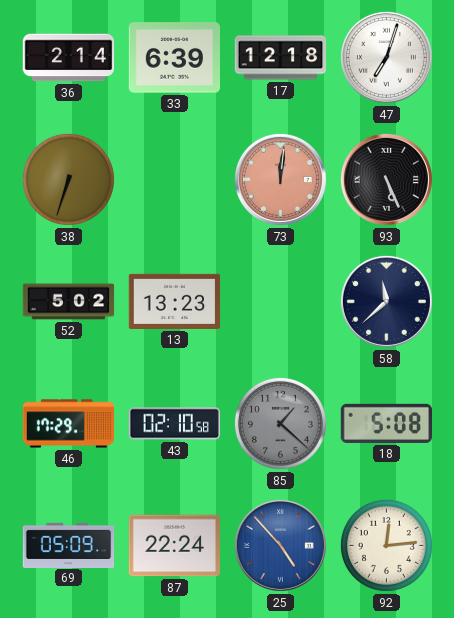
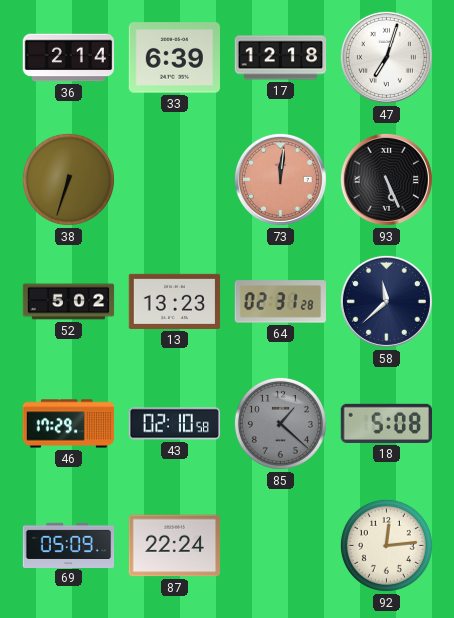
64: none -> 02:31 (280, 302)
25: 4:53 -> none (280, 545)
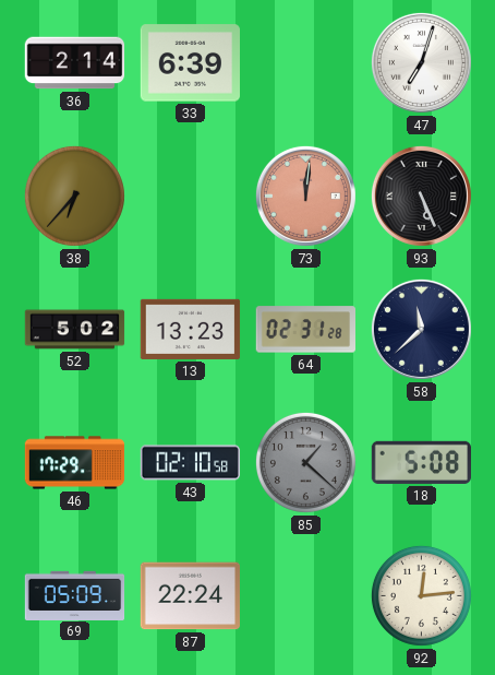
17: 12:18 -> none (281, 58)
38: 6:33 -> 6:37 (74, 196)
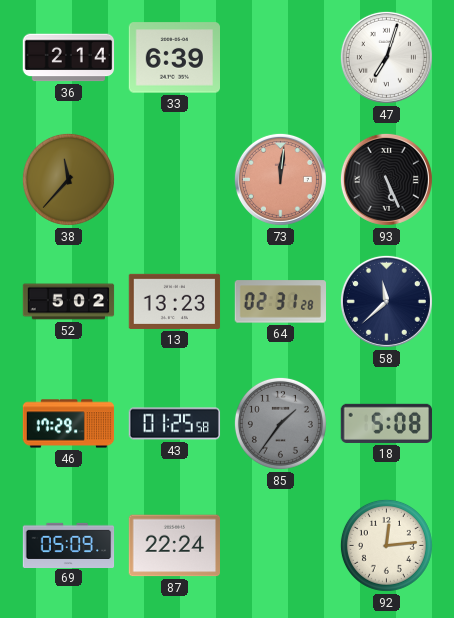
38: 6:37 -> 11:37 (68, 179)
43: 02:10 -> 01:25 (175, 424)
85: 1:22 -> 1:36 (280, 423)
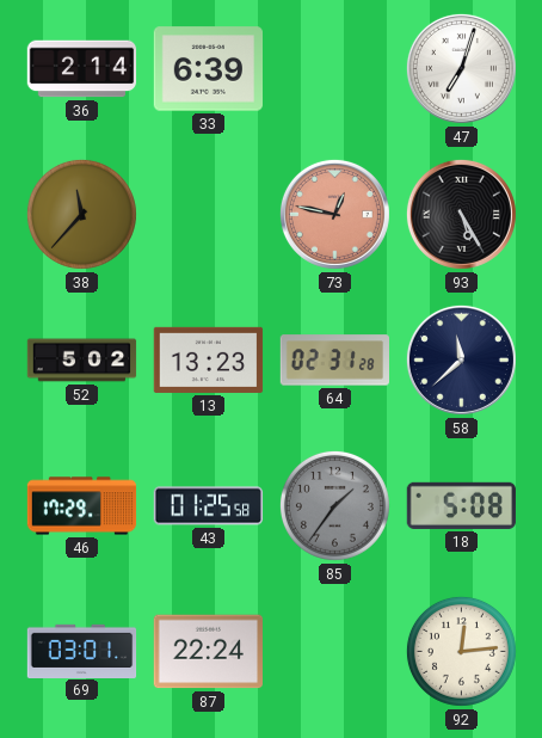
73: 12:01 -> 12:47 (334, 214)
93: 5:26 -> 5:25 (461, 214)
69: 05:09 -> 03:01 (82, 651)
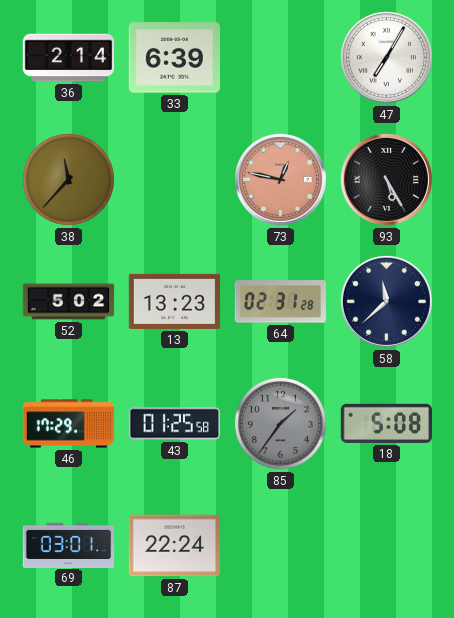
47: 7:03 -> 7:05 (386, 57)
92: 12:14 -> none (461, 651)
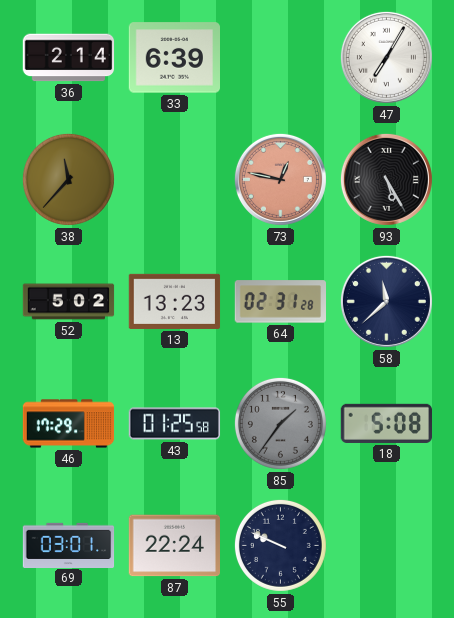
55: none -> 9:49 (280, 545)
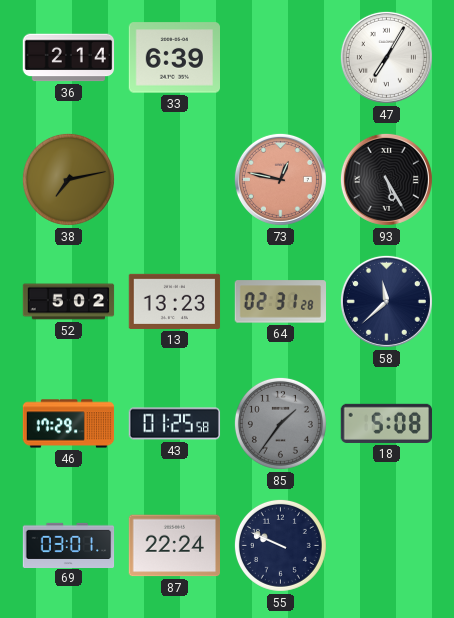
38: 11:37 -> 7:13 (68, 179)
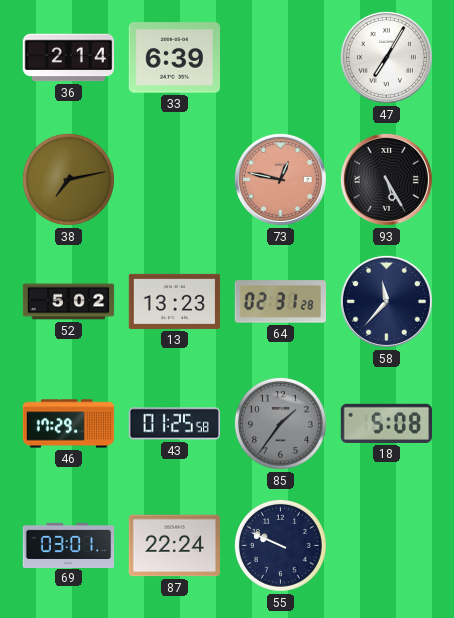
58: 11:38 -> 11:37 (386, 301)
